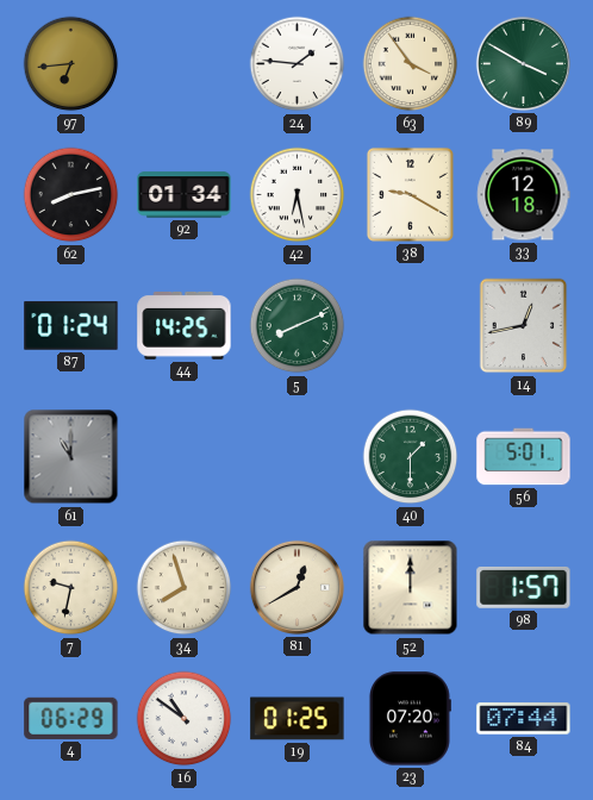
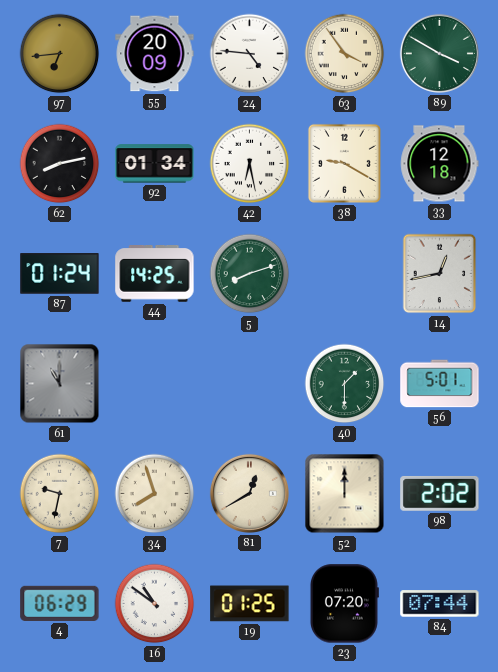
55: none -> 20:09 (155, 54)
24: 1:46 -> 4:46 (250, 54)
5: 8:11 -> 8:12 (250, 274)
98: 1:57 -> 2:02 (440, 493)
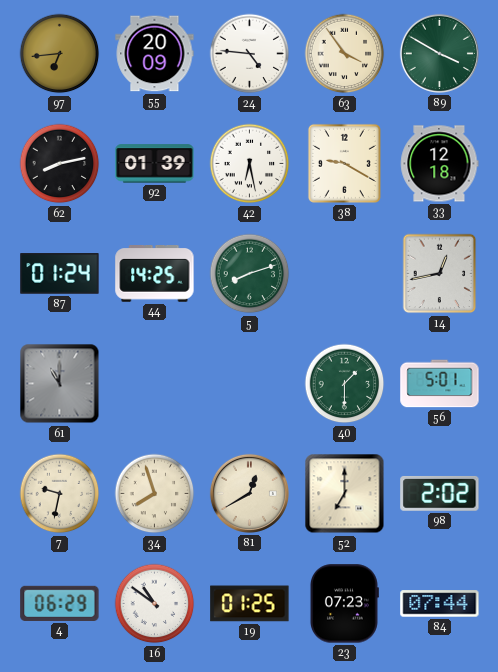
92: 01:34 -> 01:39 (155, 164)
52: 12:00 -> 7:00 (345, 494)
23: 07:20 -> 07:23 (344, 604)
